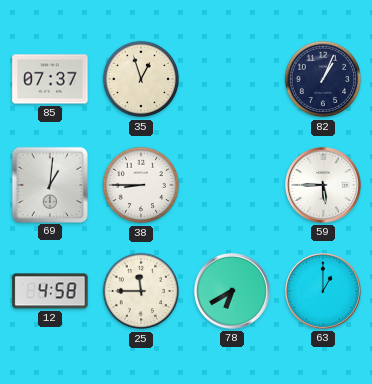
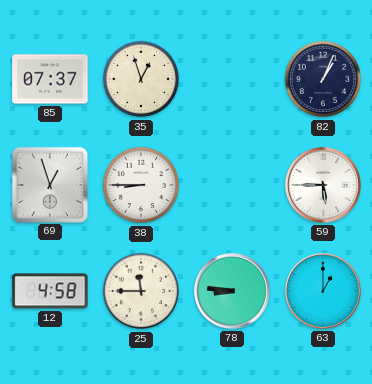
69: 1:01 -> 12:57 (49, 184)
78: 6:40 -> 8:46 (232, 291)
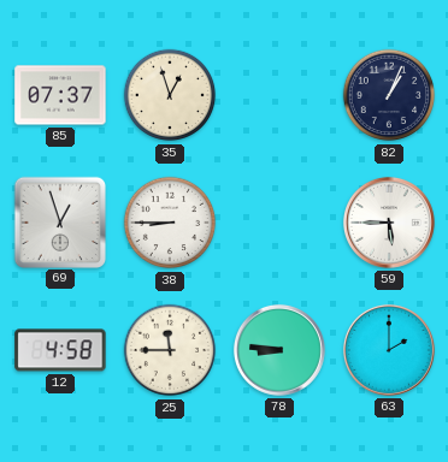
63: 1:00 -> 2:00 (389, 350)
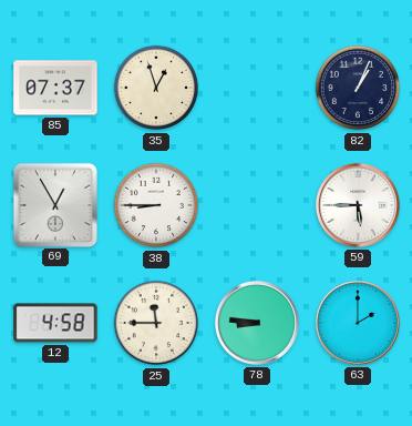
69: 12:57 -> 12:55 (54, 204)
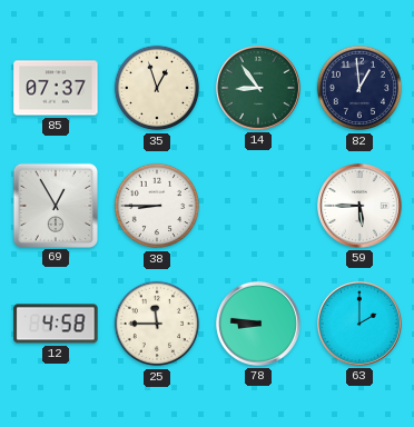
14: none -> 8:54 (258, 88)
82: 1:04 -> 12:59 (359, 88)
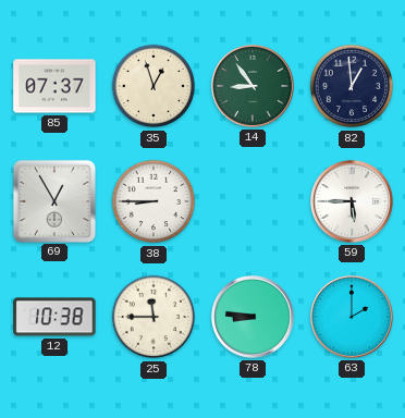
12: 4:58 -> 10:38 (54, 317)
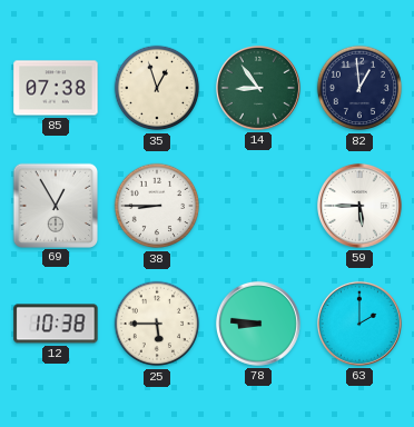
85: 07:37 -> 07:38 (56, 88)
25: 11:45 -> 5:45 (157, 324)
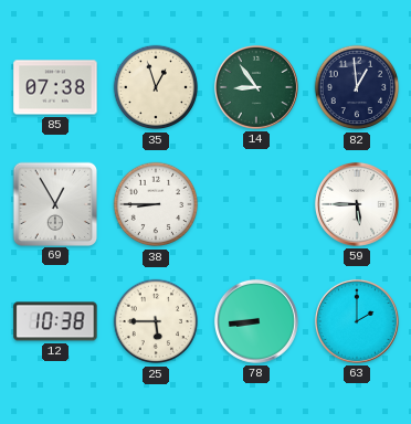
78: 8:46 -> 8:44 (256, 321)
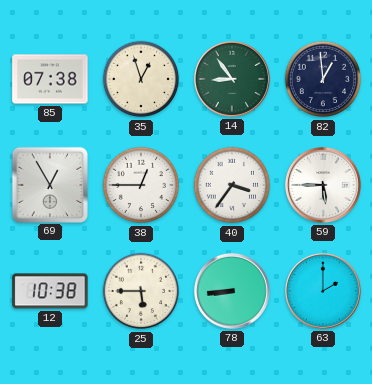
38: 8:45 -> 12:45 (141, 185)
40: none -> 3:36 (232, 185)
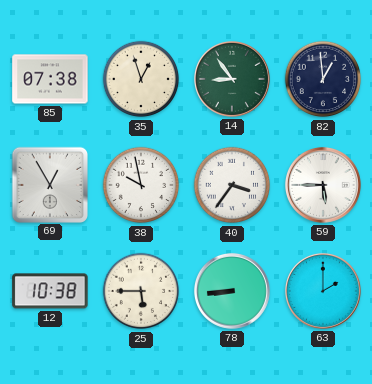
38: 12:45 -> 9:58 (141, 185)
